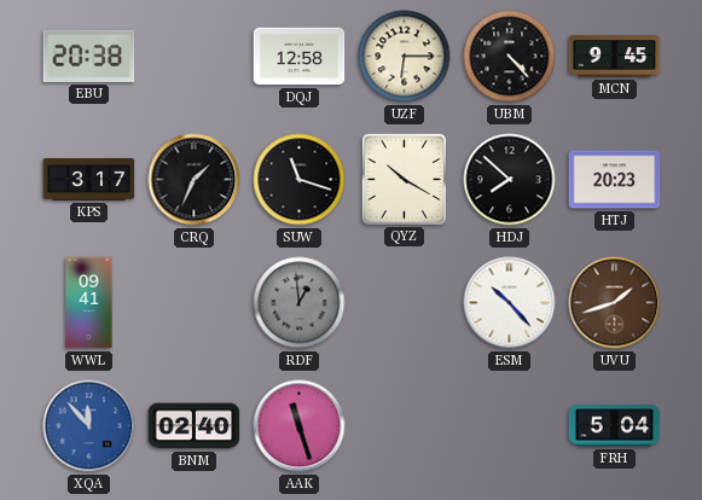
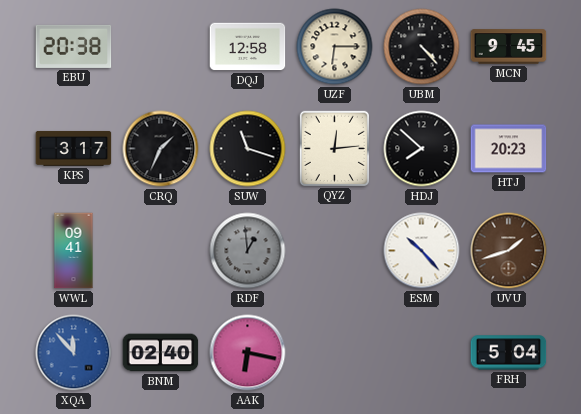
QYZ: 10:20 -> 12:14 (334, 148)
AAK: 11:27 -> 6:17 (248, 353)
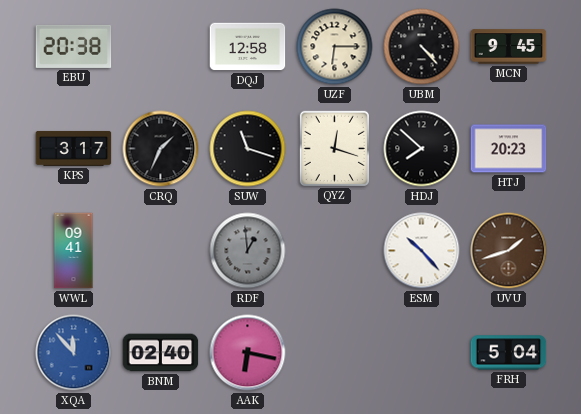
QYZ: 12:14 -> 12:18 (334, 148)
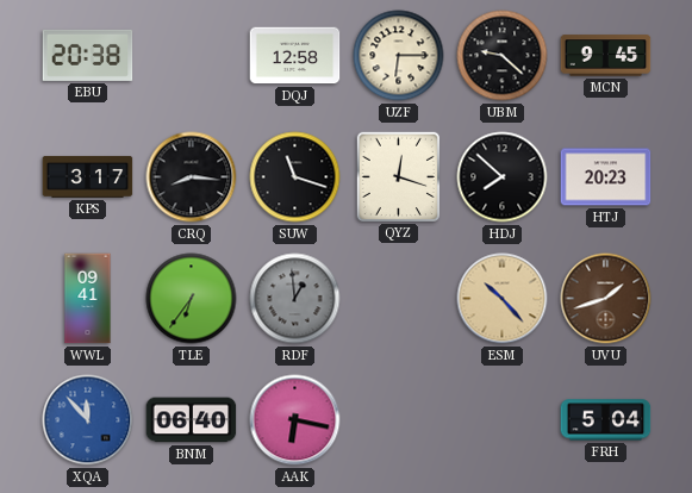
UBM: 4:23 -> 9:22 (503, 56)
CRQ: 1:34 -> 8:16 (192, 177)
TLE: none -> 6:36 (192, 299)
ESM dial: white -> champagne (503, 299)
BNM: 02:40 -> 06:40 (192, 420)
